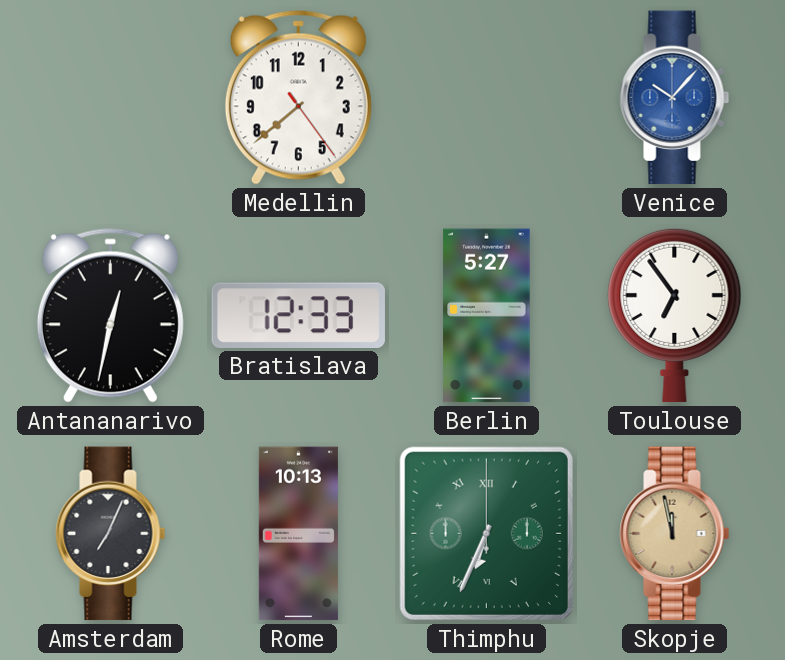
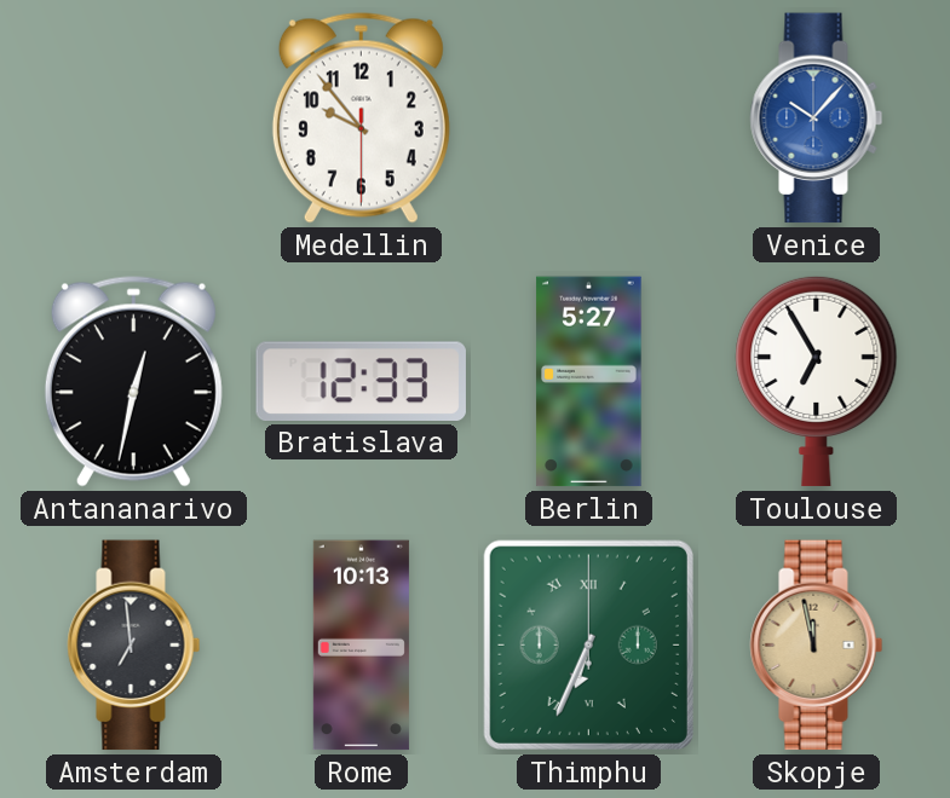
Medellin: 7:38 -> 9:53 (361, 118)
Toulouse: 6:54 -> 6:55 (817, 381)
Amsterdam: 7:04 -> 6:59 (134, 646)
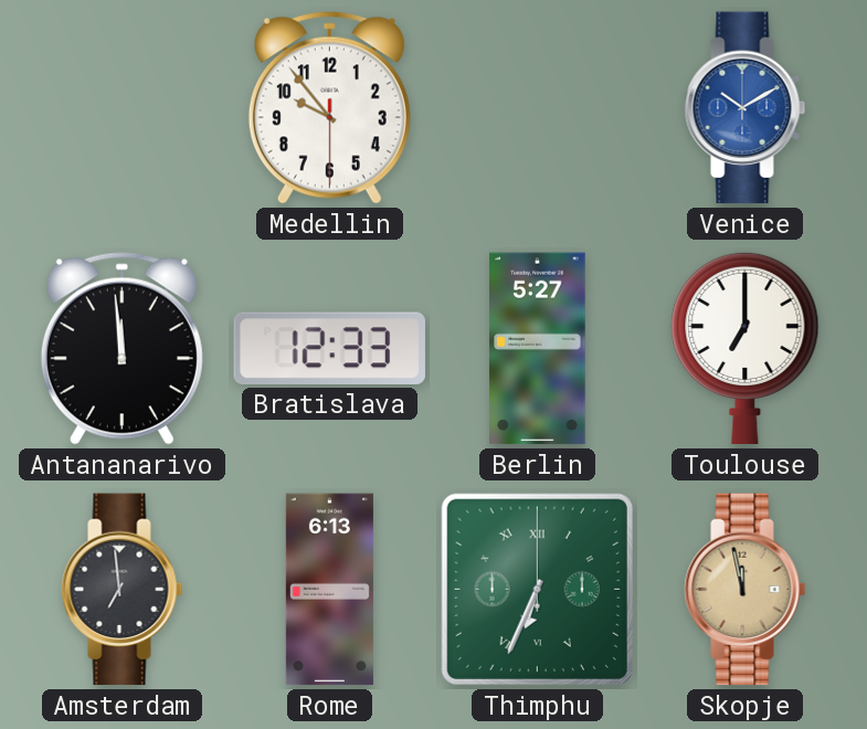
Venice: 10:07 -> 10:10 (746, 108)
Antananarivo: 12:32 -> 11:59 (121, 349)
Toulouse: 6:55 -> 7:00 (746, 348)
Rome: 10:13 -> 6:13 (329, 590)
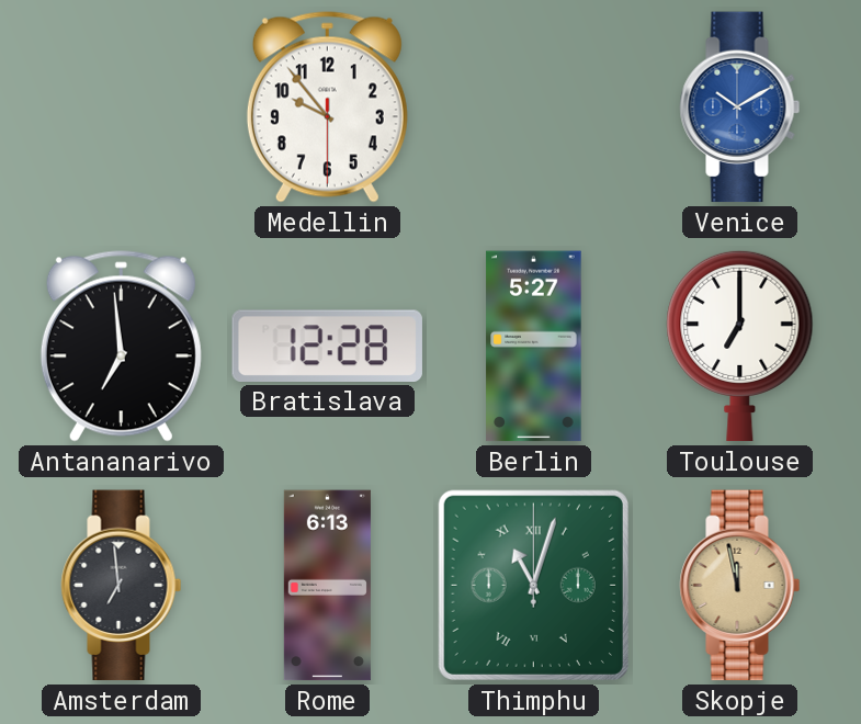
Antananarivo: 11:59 -> 6:59 (121, 347)
Bratislava: 12:33 -> 12:28 (327, 346)
Thimphu: 6:34 -> 11:03 (533, 585)
